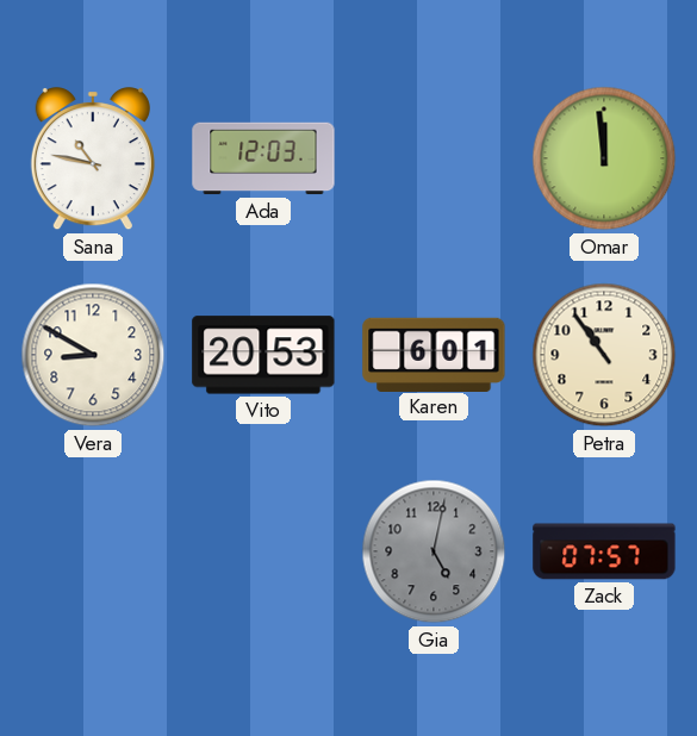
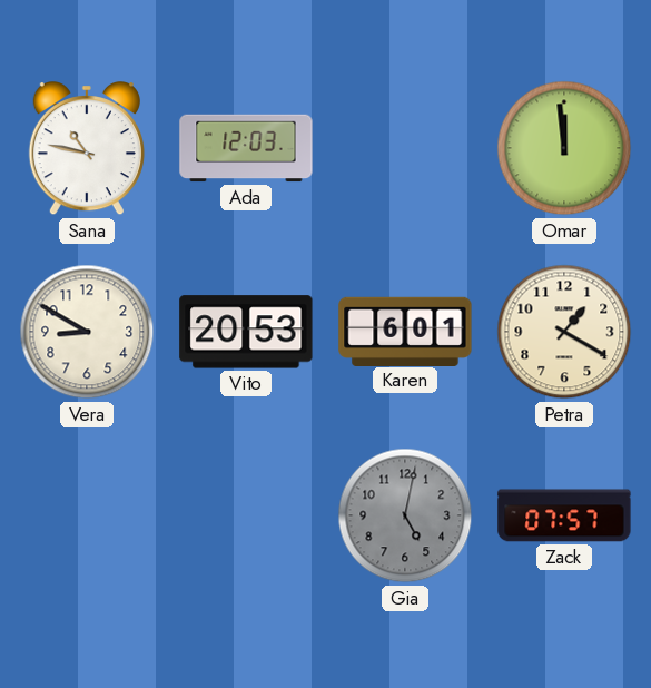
Petra: 10:54 -> 1:20 (564, 332)
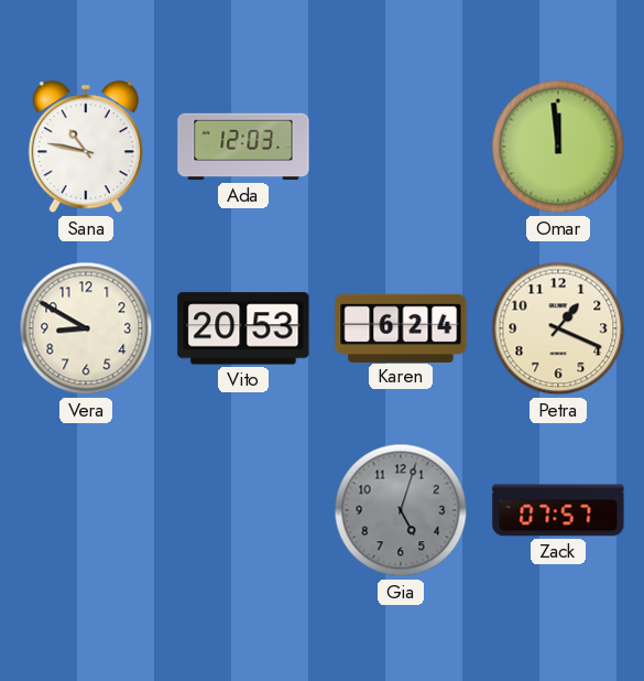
Karen: 6:01 -> 6:24 (401, 327)
Petra: 1:20 -> 1:19 (558, 328)
Gia: 5:02 -> 5:03 (401, 510)
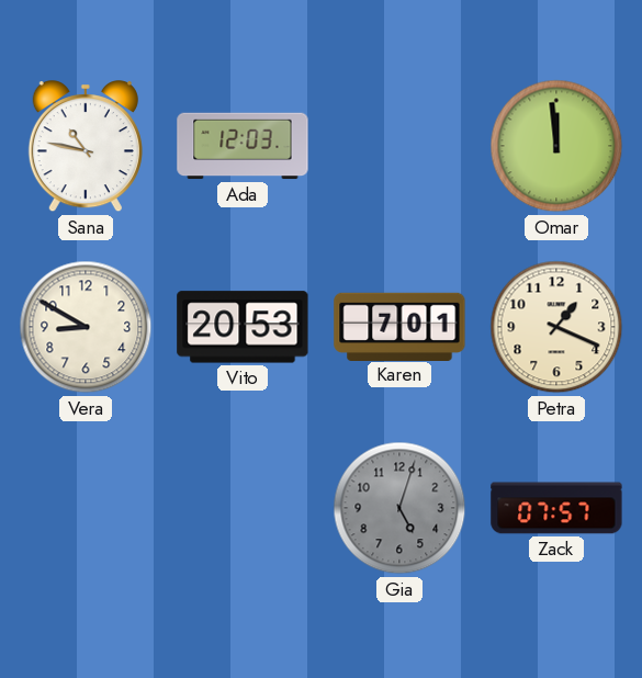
Karen: 6:24 -> 7:01 (399, 326)
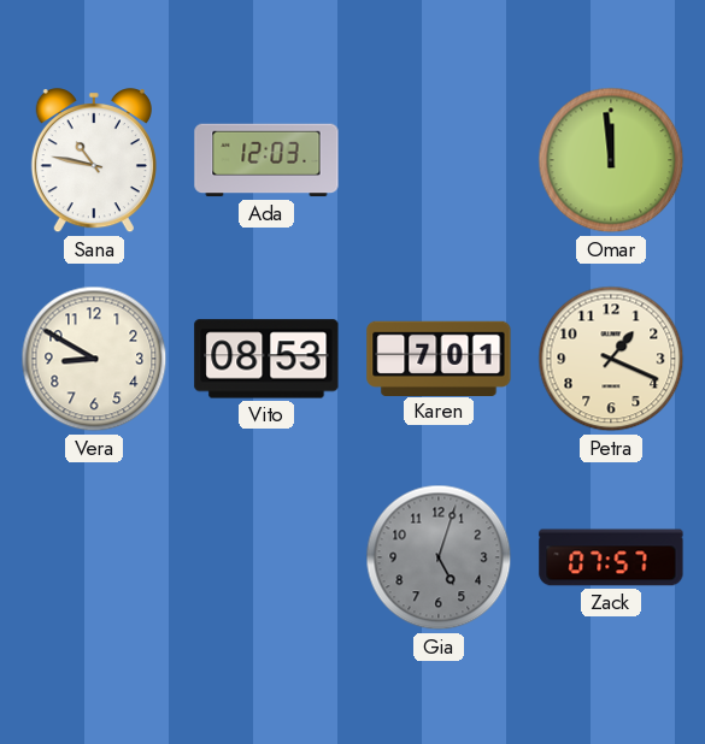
Vito: 20:53 -> 08:53 (266, 359)
